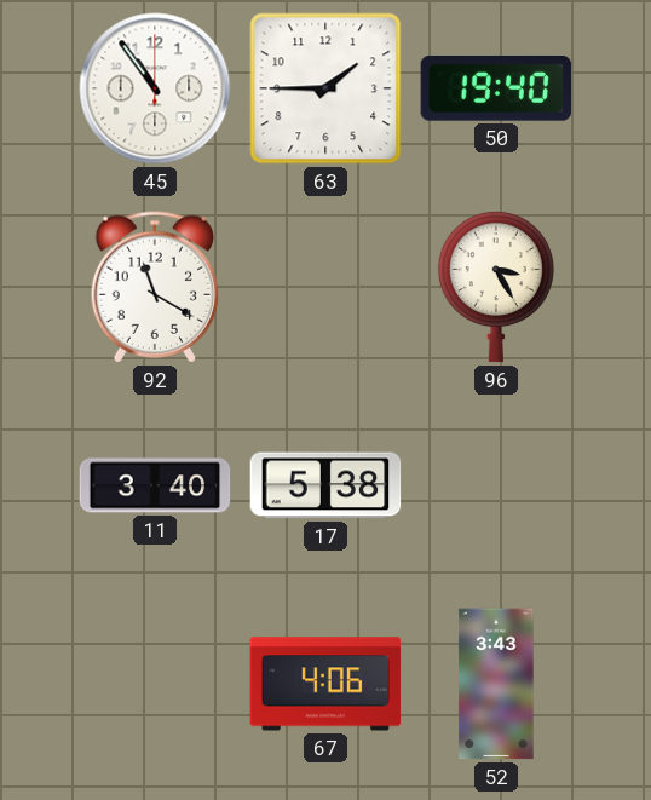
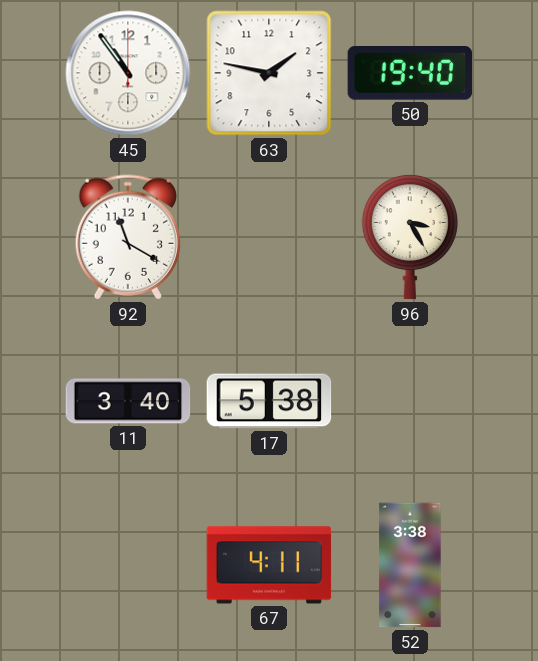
63: 1:45 -> 1:47 (269, 73)
67: 4:06 -> 4:11 (269, 565)
52: 3:43 -> 3:38 (410, 565)
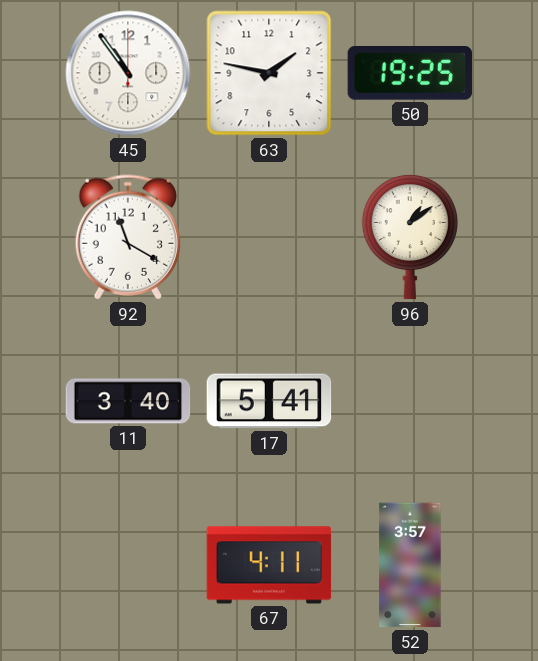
50: 19:40 -> 19:25 (410, 74)
96: 3:25 -> 1:09 (410, 237)
17: 5:38 -> 5:41 (269, 401)
52: 3:38 -> 3:57 (410, 565)
